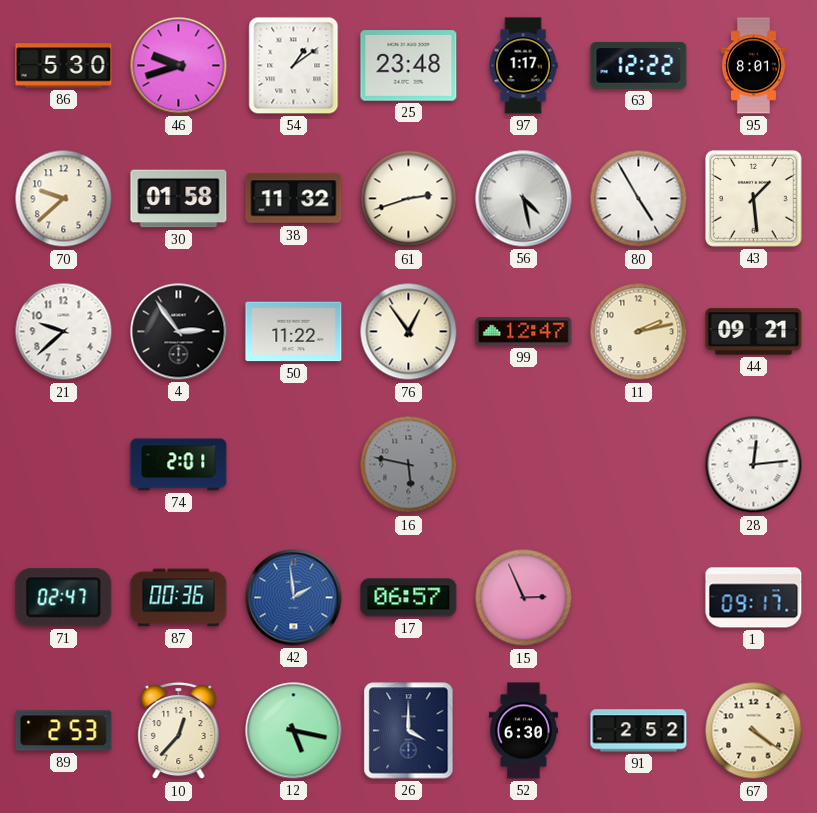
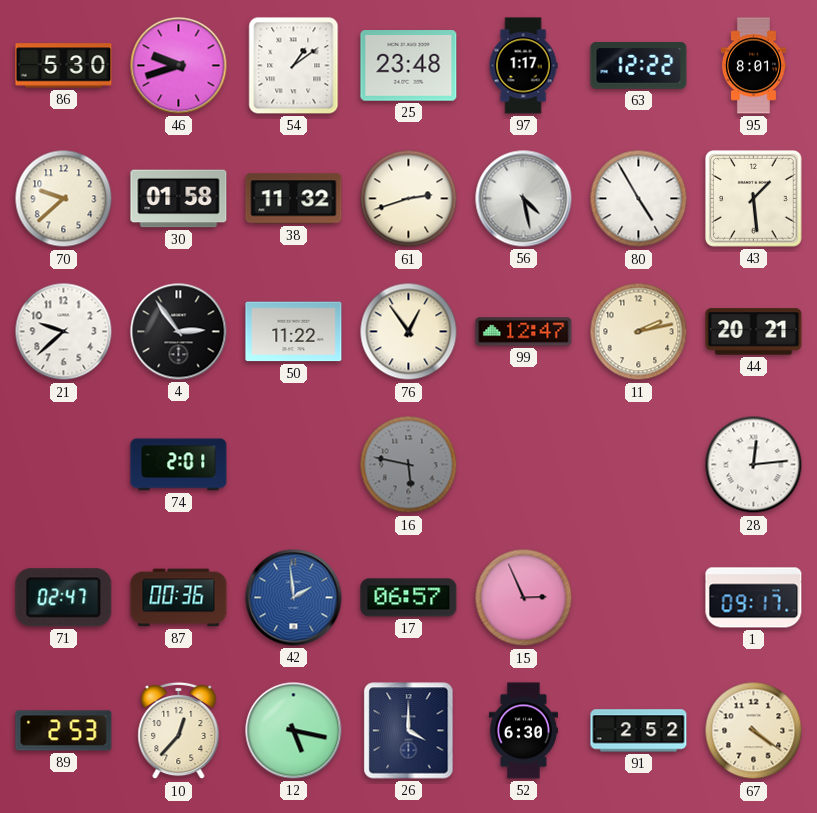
44: 09:21 -> 20:21 (754, 332)
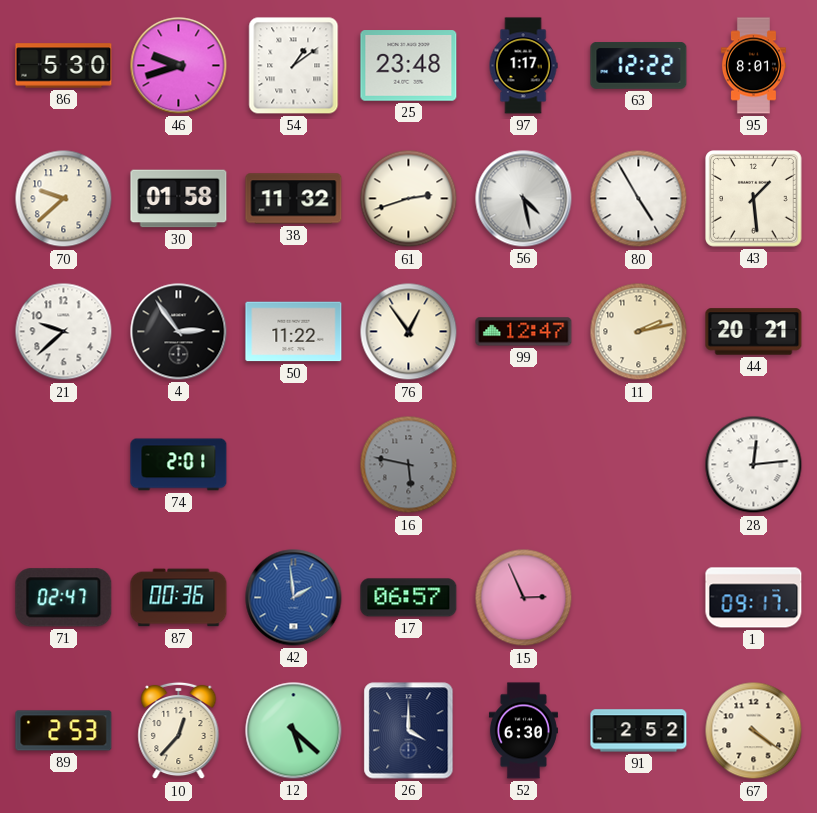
12: 5:17 -> 5:22 (294, 731)
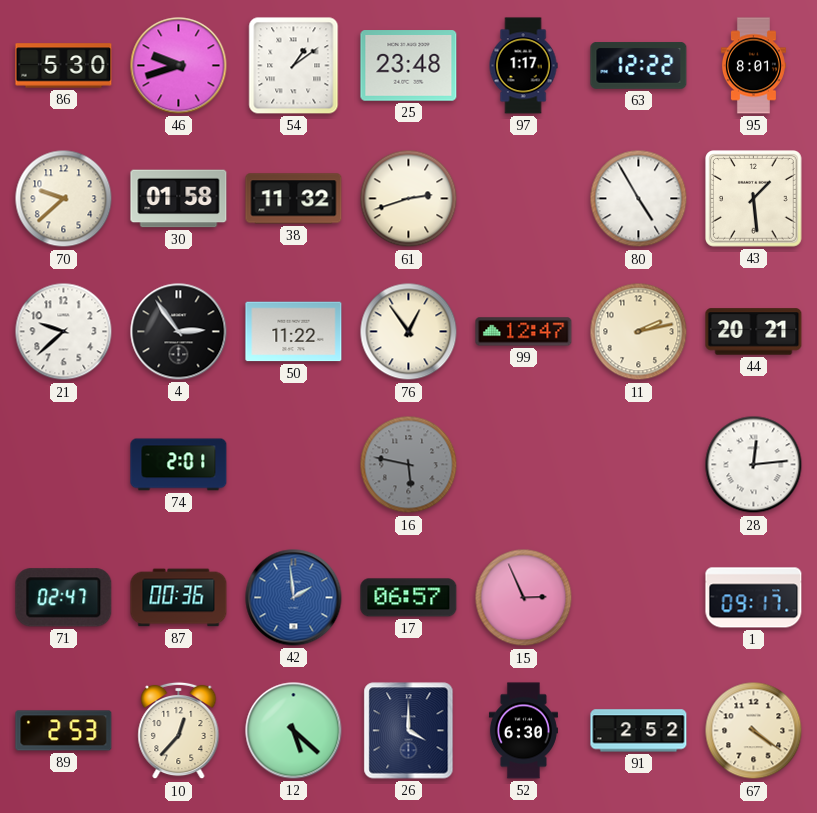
56: 4:28 -> none (524, 199)
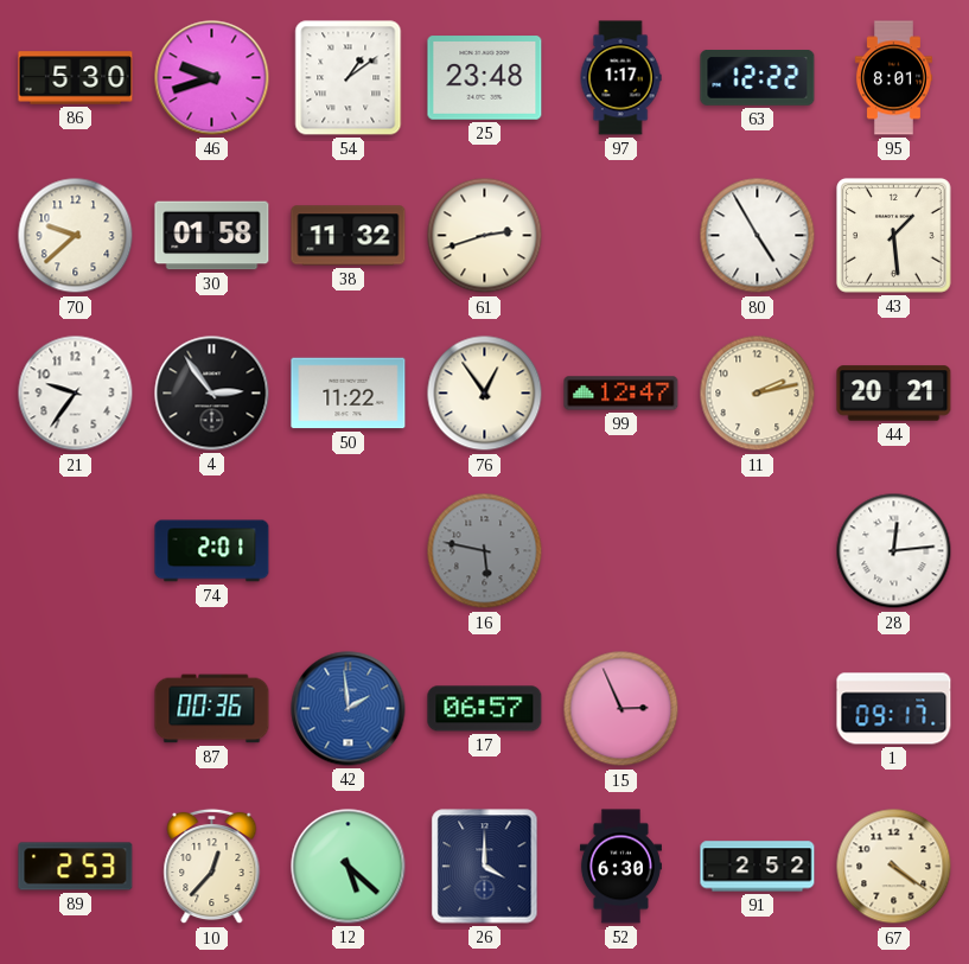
21: 9:38 -> 9:36 (76, 394)
71: 02:47 -> none (64, 598)
